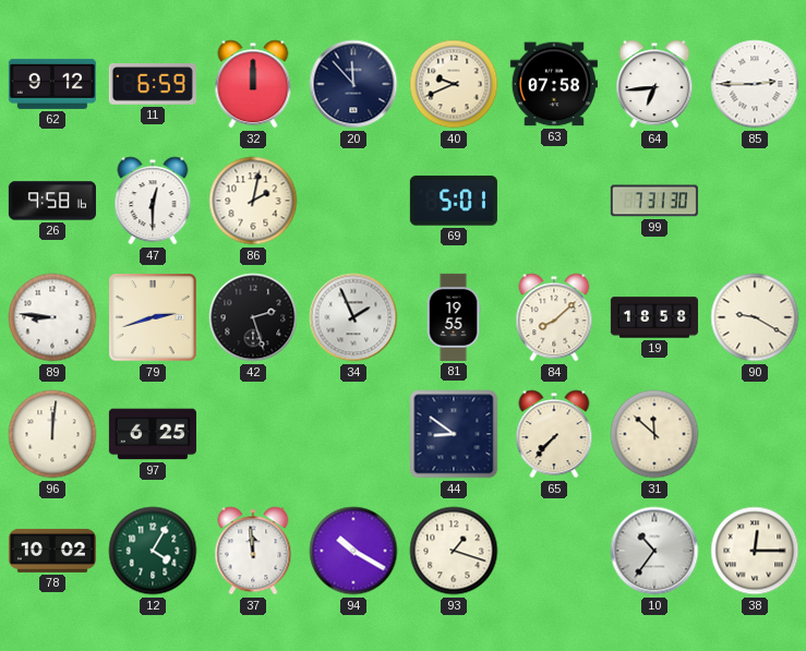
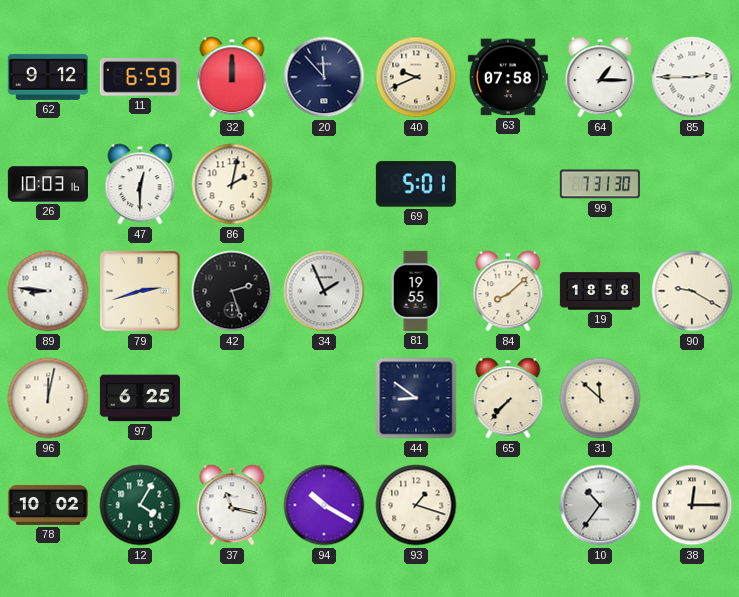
64: 6:44 -> 1:15 (600, 77)
26: 9:58 -> 10:03 (48, 184)
96: 12:01 -> 12:02 (48, 398)
37: 11:59 -> 11:17 (232, 505)
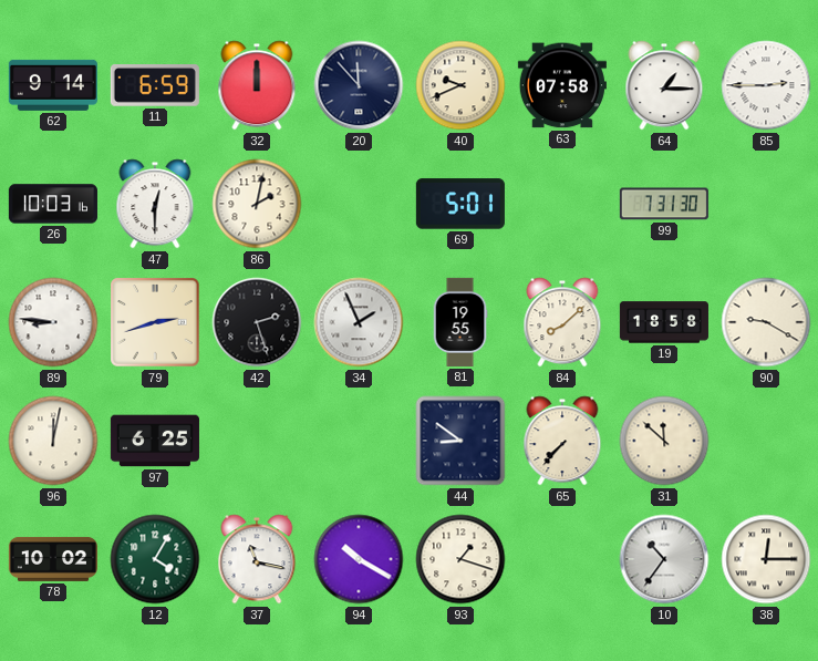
62: 9:12 -> 9:14 (53, 85)
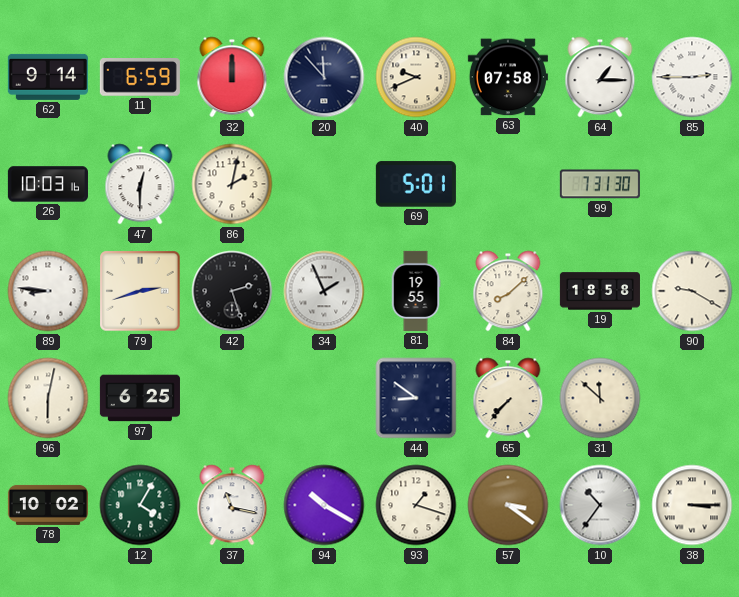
96: 12:02 -> 6:02 (48, 398)
57: none -> 3:21 (508, 505)
38: 12:15 -> 3:15 (692, 505)
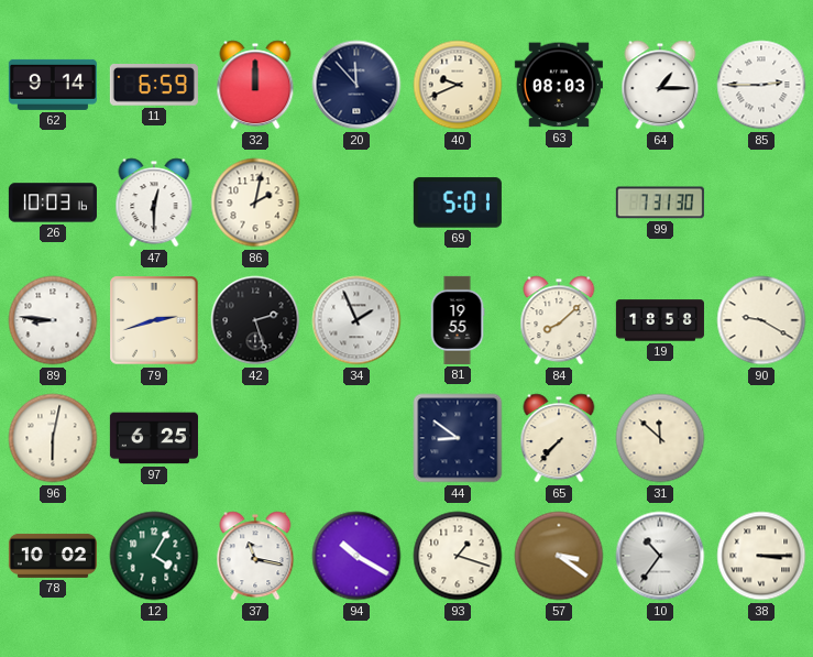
63: 07:58 -> 08:03 (559, 85)
